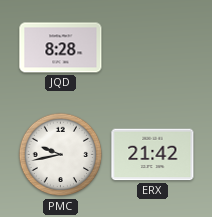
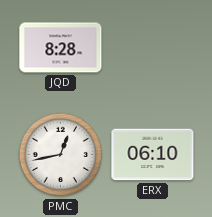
PMC: 9:43 -> 12:43 (61, 155)
ERX: 21:42 -> 06:10 (153, 155)
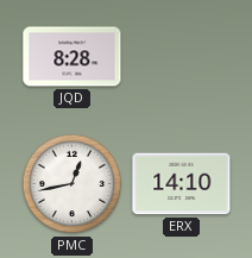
ERX: 06:10 -> 14:10 (182, 184)
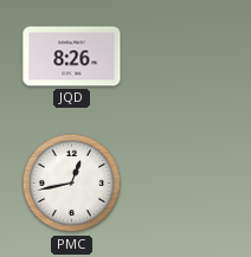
JQD: 8:28 -> 8:26 (72, 57)
ERX: 14:10 -> none (182, 184)
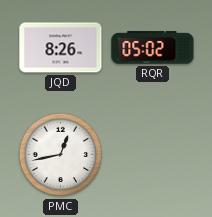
RQR: none -> 05:02 (153, 48)
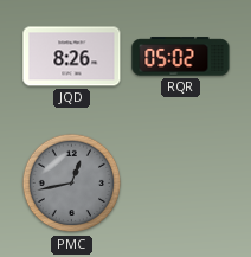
PMC dial: white -> grey (72, 184)
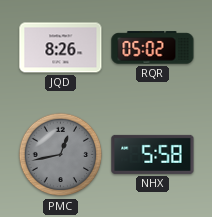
NHX: none -> 5:58 (153, 154)
